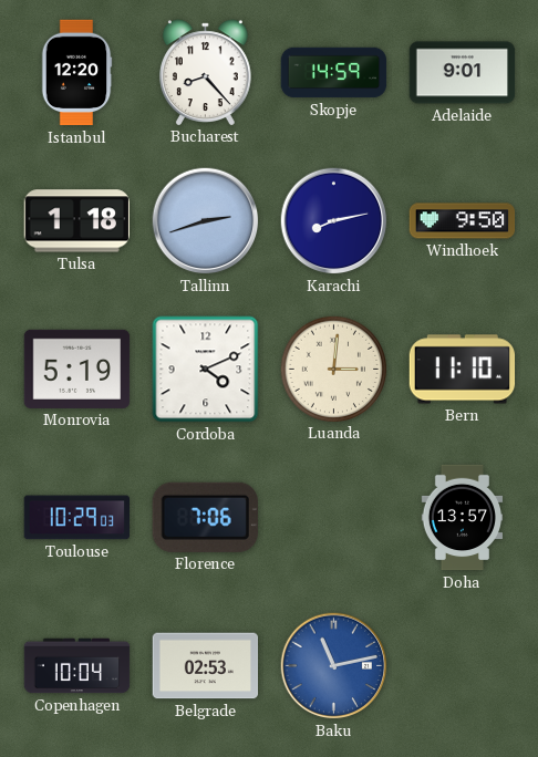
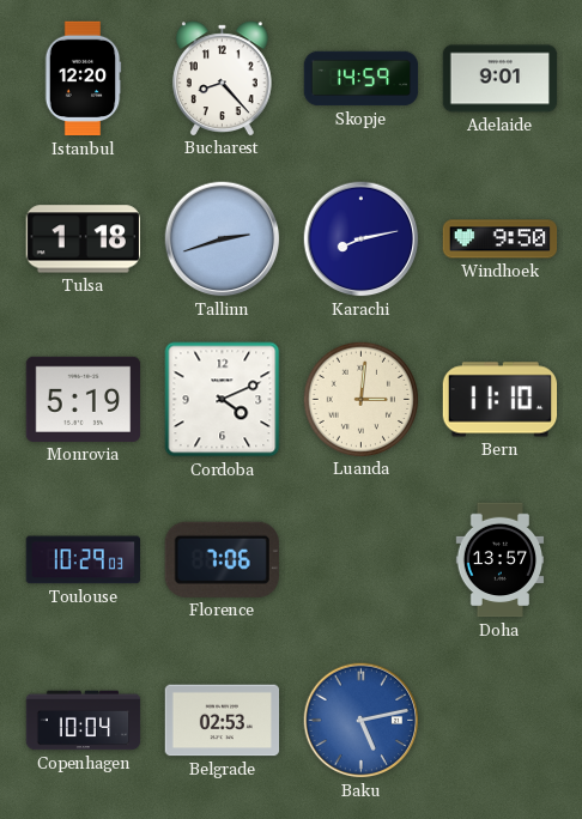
Baku: 11:13 -> 5:13 (362, 721)
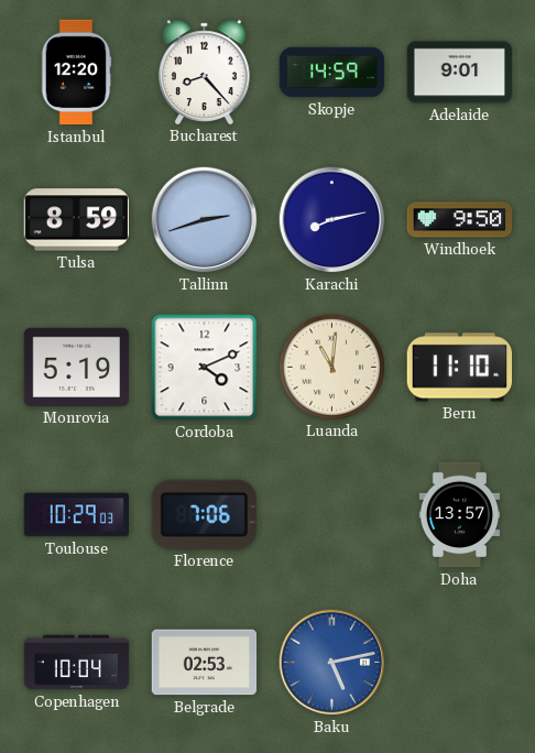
Tulsa: 1:18 -> 8:59 (76, 220)
Luanda: 3:01 -> 11:01 (331, 367)
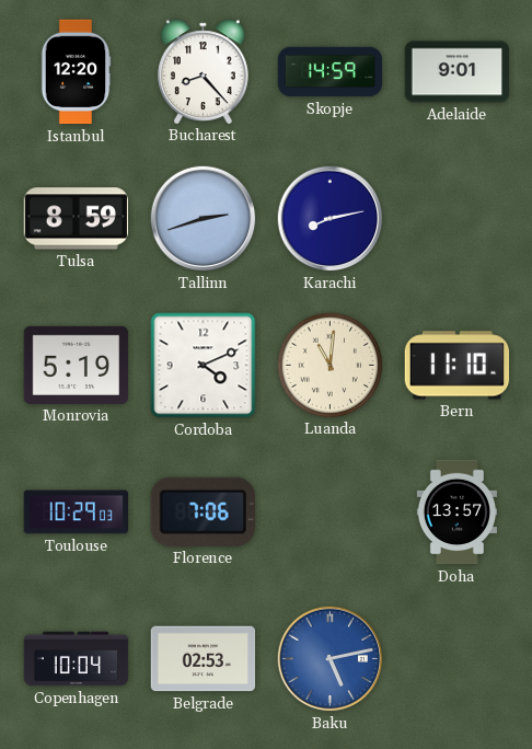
Windhoek: 9:50 -> none (460, 220)
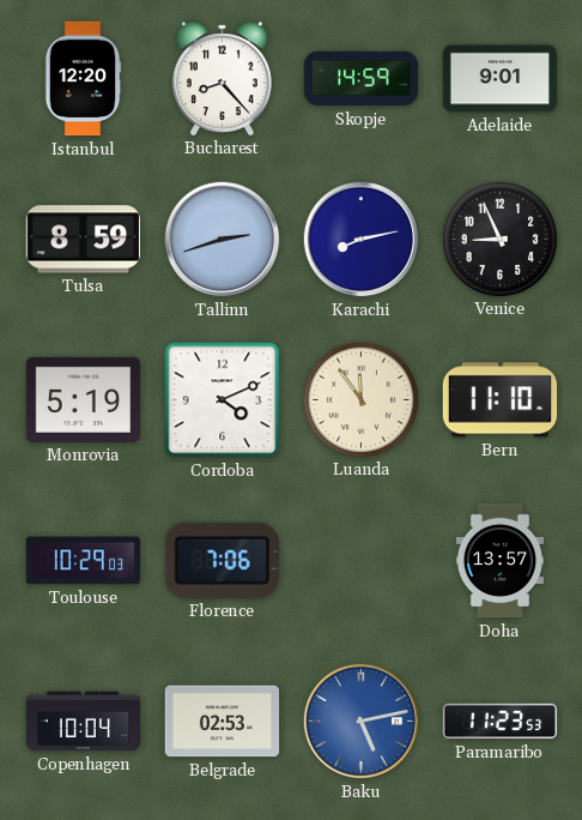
Venice: none -> 8:56 (499, 239)
Luanda: 11:01 -> 11:54 (360, 399)
Paramaribo: none -> 11:23 (501, 722)
